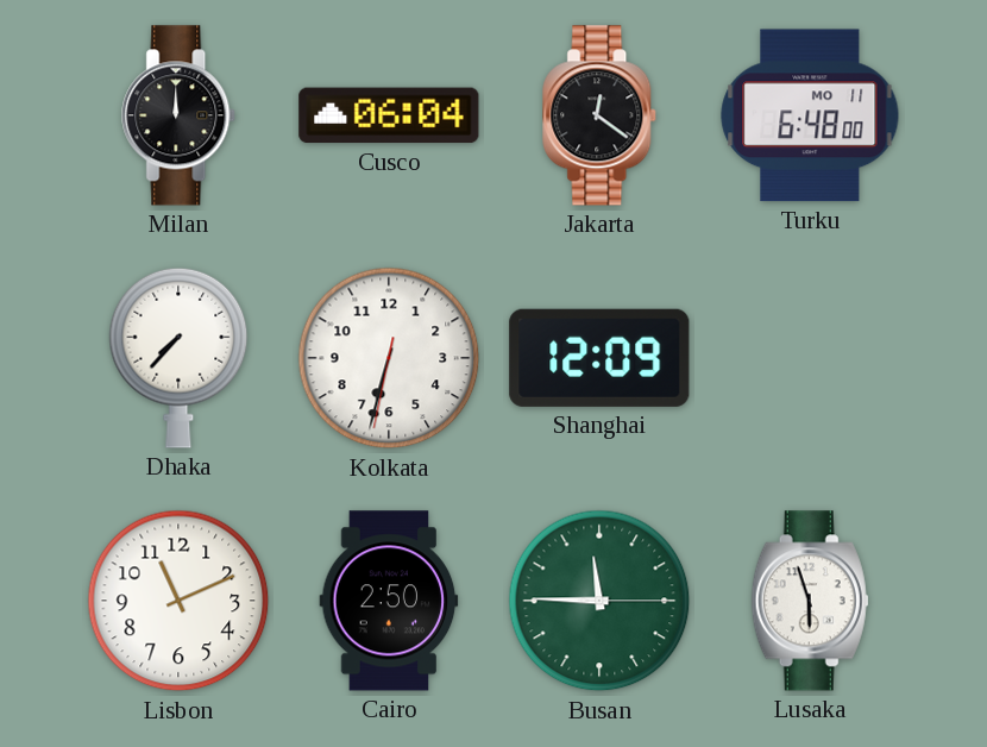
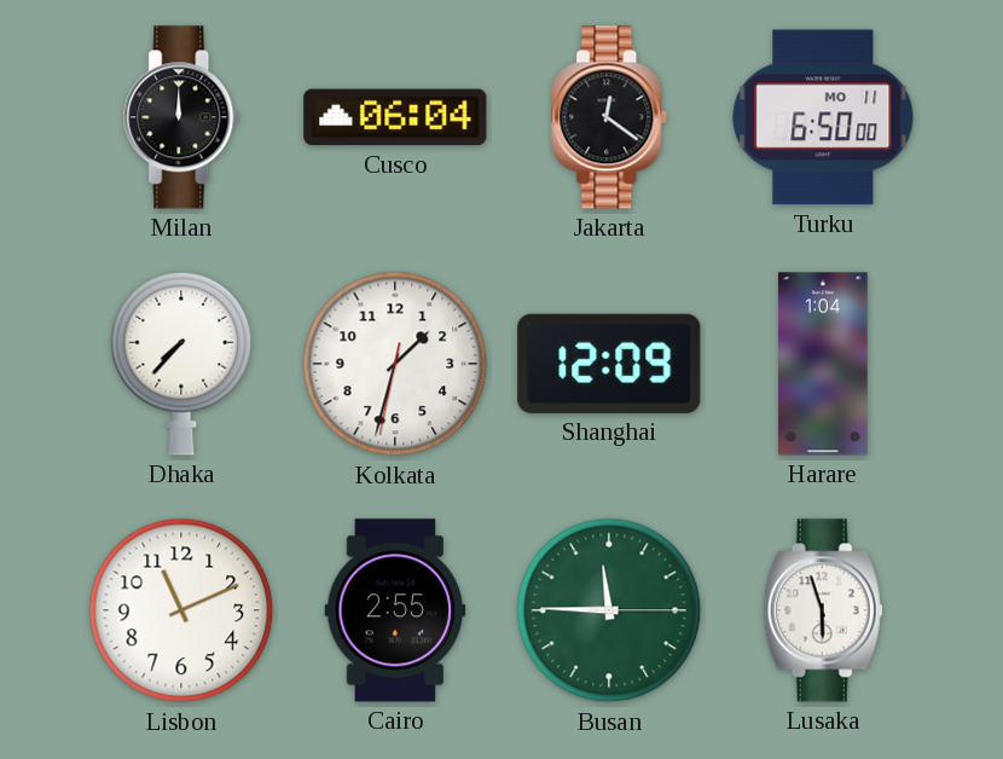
Turku: 6:48 -> 6:50 (823, 117)
Kolkata: 6:32 -> 1:32 (395, 364)
Harare: none -> 1:04 (823, 364)
Cairo: 2:50 -> 2:55 (395, 610)
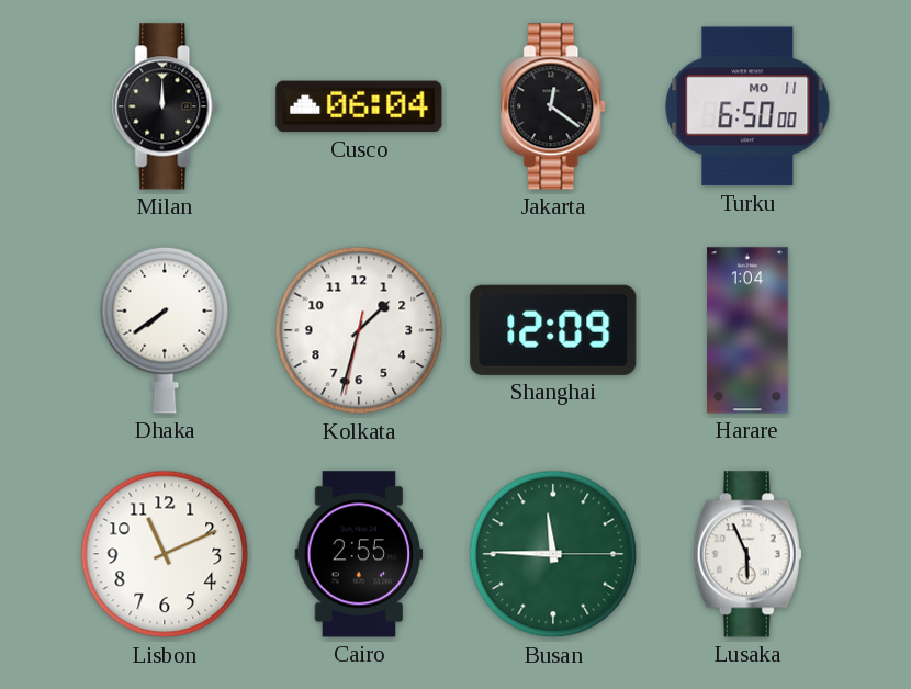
Dhaka: 7:37 -> 7:39 (165, 330)
Lusaka: 5:57 -> 5:56 (747, 554)
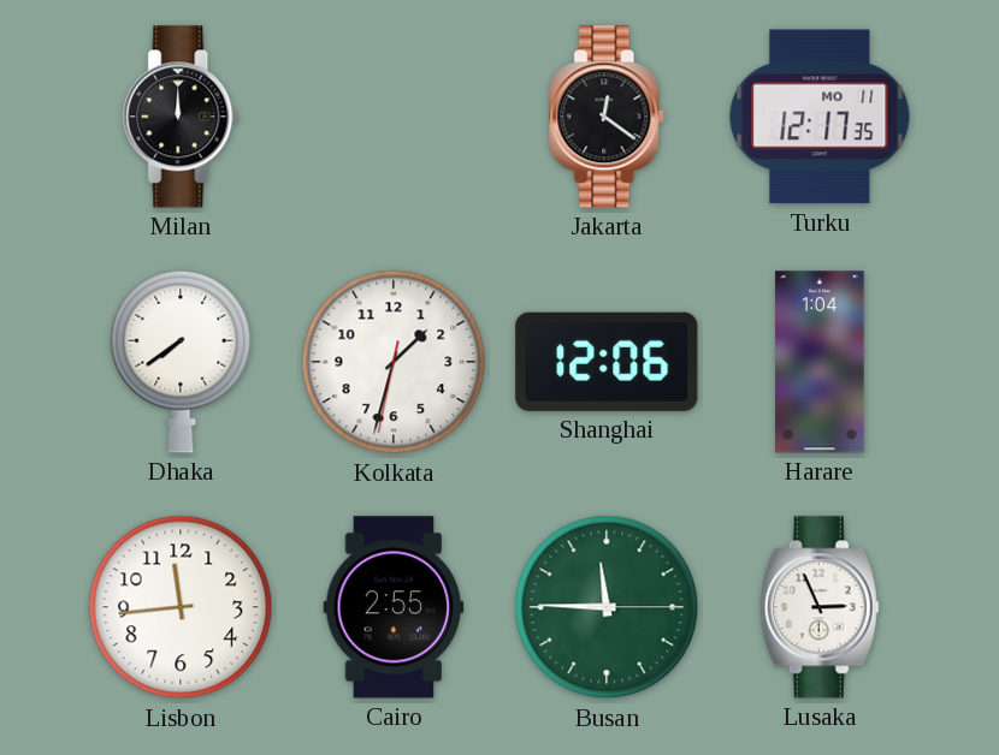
Cusco: 06:04 -> none (359, 106)
Turku: 6:50 -> 12:17 (820, 117)
Shanghai: 12:09 -> 12:06 (607, 362)
Lisbon: 11:11 -> 11:44 (181, 607)
Lusaka: 5:56 -> 2:56 (820, 607)
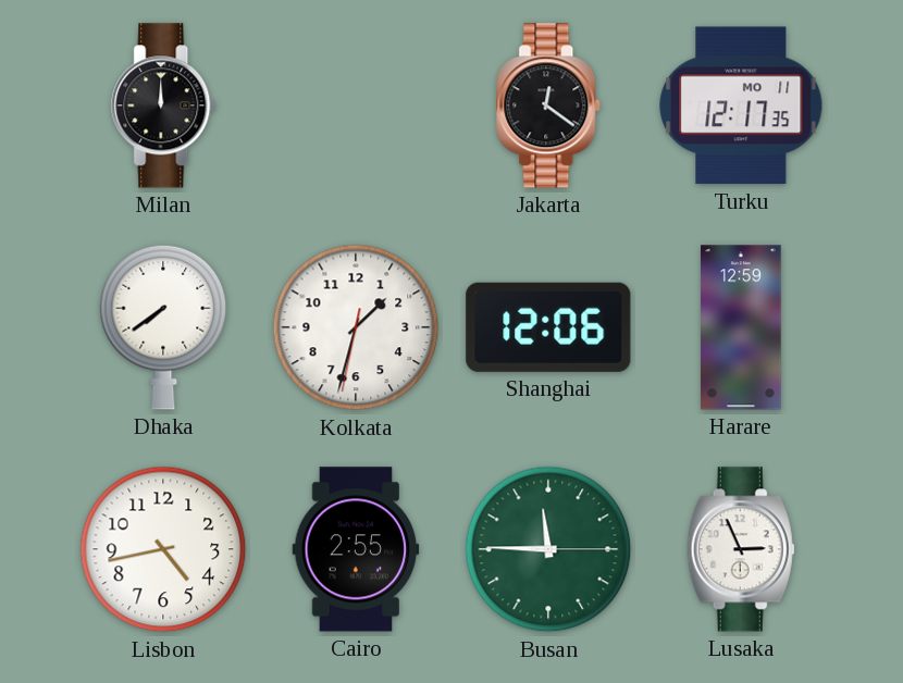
Harare: 1:04 -> 12:59 (741, 327)
Lisbon: 11:44 -> 4:43 (163, 549)
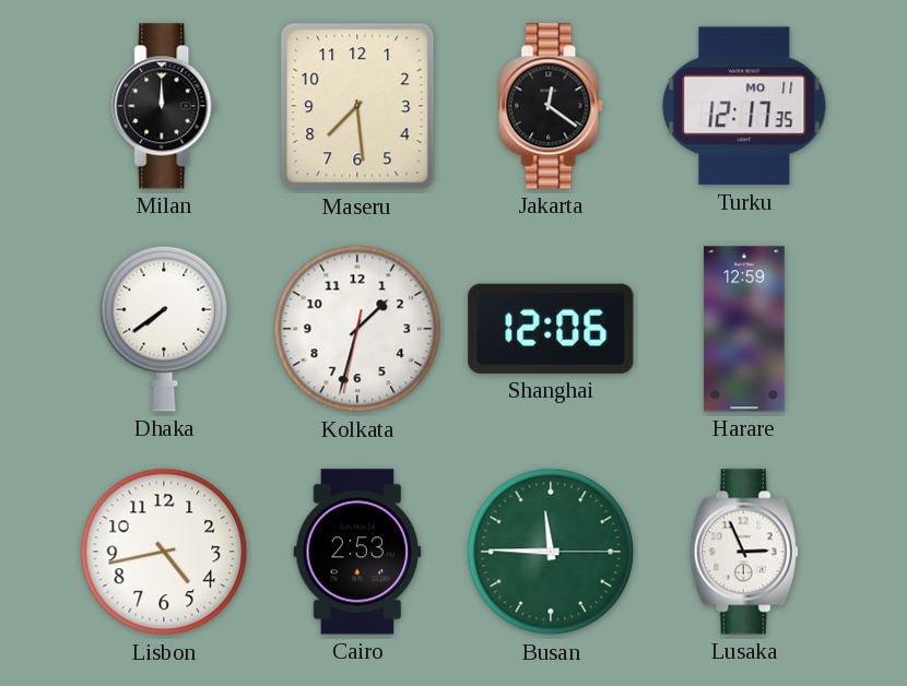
Maseru: none -> 7:29 (357, 106)
Cairo: 2:55 -> 2:53 (357, 552)
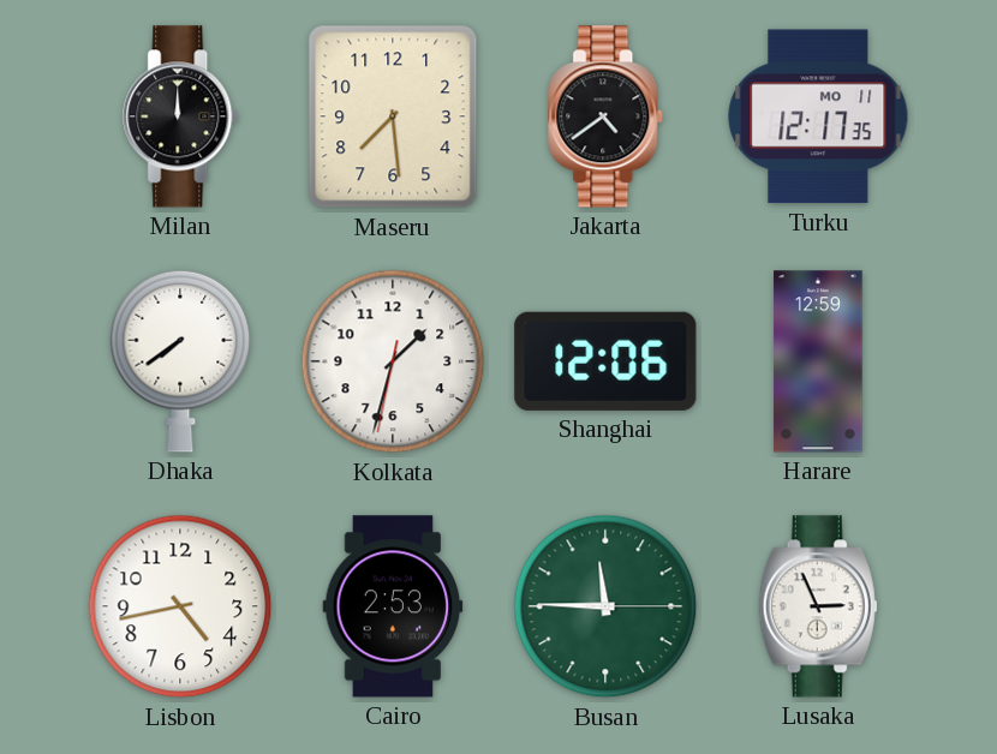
Jakarta: 12:21 -> 4:39 (607, 116)
